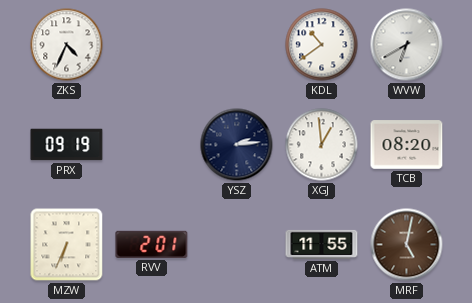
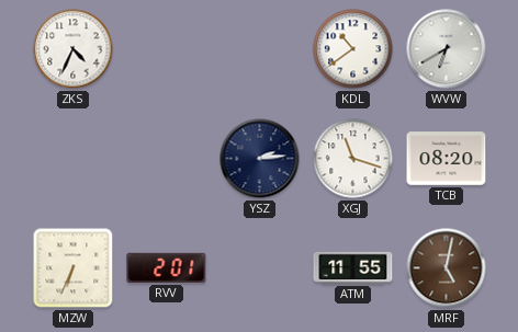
PRX: 09:19 -> none (67, 145)
XGJ: 12:59 -> 11:18 (353, 159)
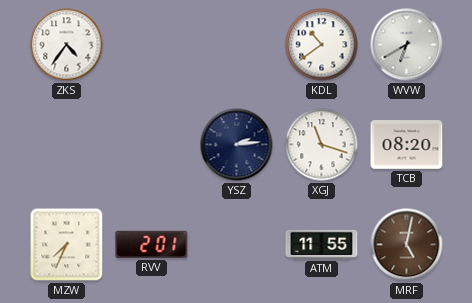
ZKS: 4:34 -> 4:36 (67, 45)
MZW: 6:34 -> 7:34 (67, 245)
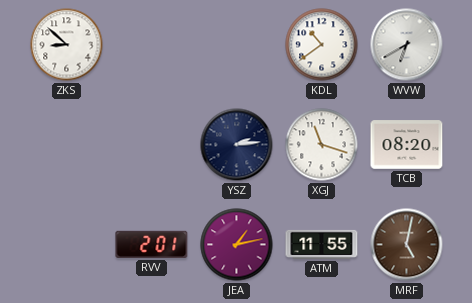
ZKS: 4:36 -> 8:52 (67, 45)
MZW: 7:34 -> none (67, 245)
JEA: none -> 1:13 (237, 245)
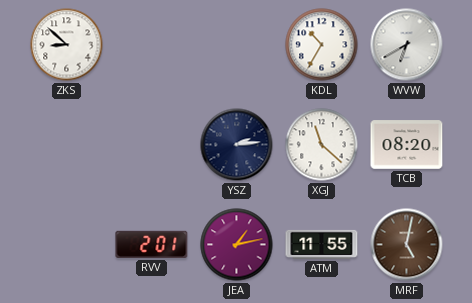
KDL: 10:39 -> 10:35 (322, 45)
XGJ: 11:18 -> 11:22 (322, 145)
